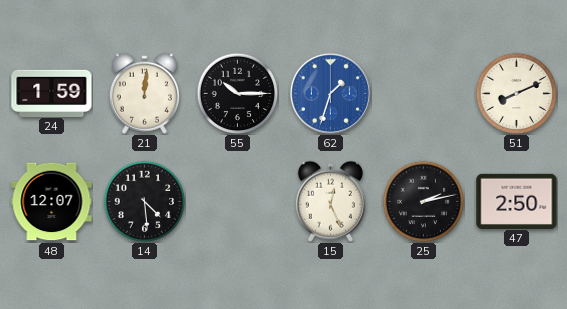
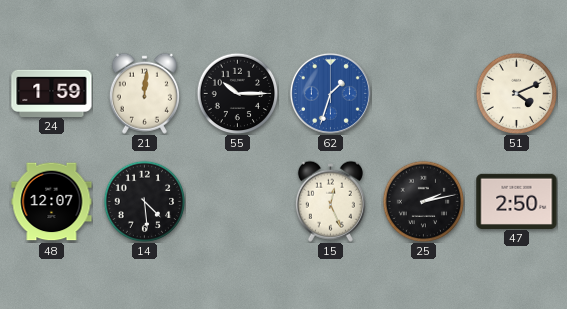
51: 8:11 -> 4:11 (516, 93)
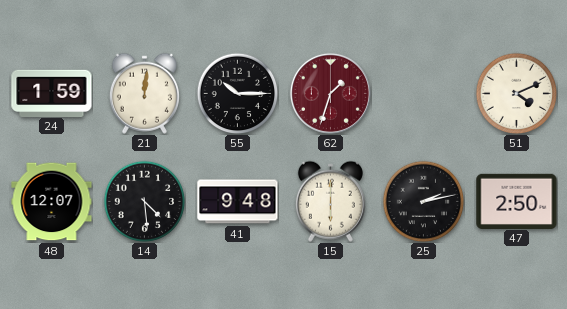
62 dial: blue -> burgundy (330, 93)
41: none -> 9:48 (238, 202)
15: 12:26 -> 6:00 (330, 201)
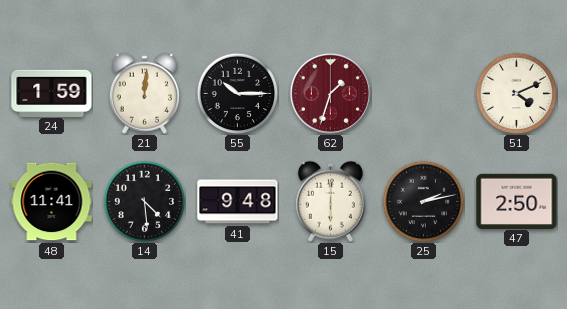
48: 12:07 -> 11:41 (52, 202)
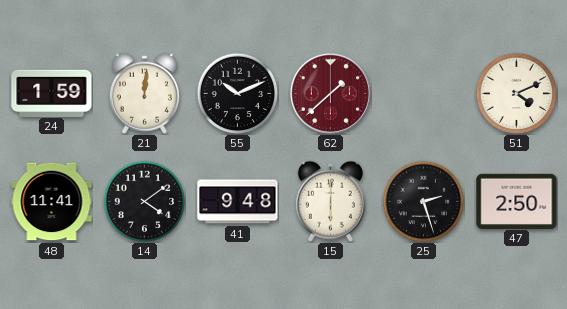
55: 10:15 -> 10:11 (237, 93)
62: 1:33 -> 1:38 (330, 93)
14: 4:29 -> 4:09 (144, 201)
25: 2:13 -> 2:27 (423, 201)
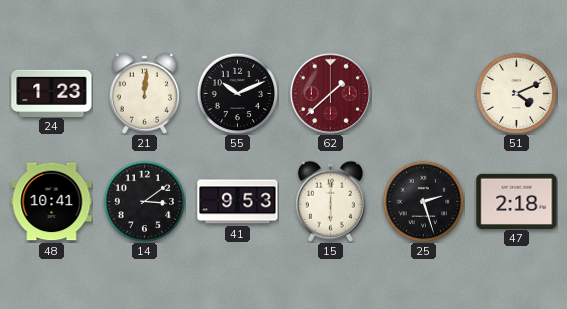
24: 1:59 -> 1:23 (52, 93)
48: 11:41 -> 10:41 (52, 202)
14: 4:09 -> 3:09 (144, 201)
41: 9:48 -> 9:53 (238, 202)
47: 2:50 -> 2:18 (517, 201)
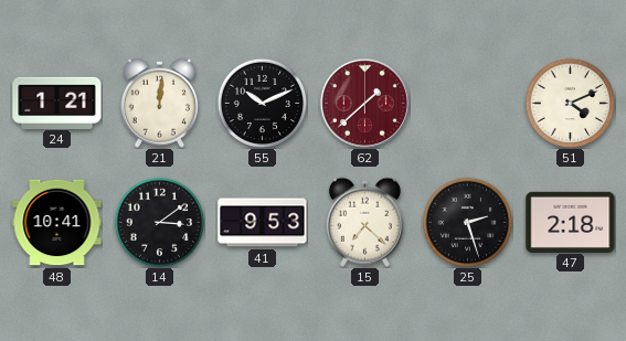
24: 1:23 -> 1:21 (57, 103)
15: 6:00 -> 7:22 (364, 222)
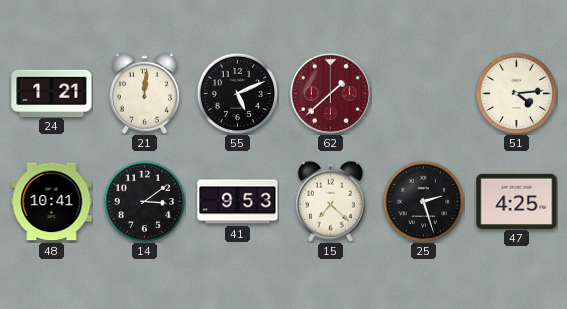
55: 10:11 -> 5:11 (237, 93)
51: 4:11 -> 4:14 (516, 93)
47: 2:18 -> 4:25 (517, 201)
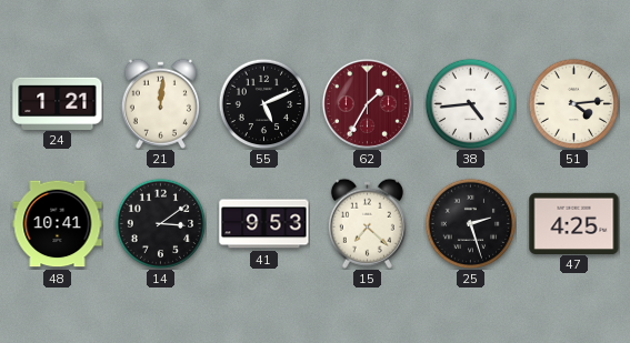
62: 1:38 -> 1:35 (367, 103)
38: none -> 4:44 (470, 103)
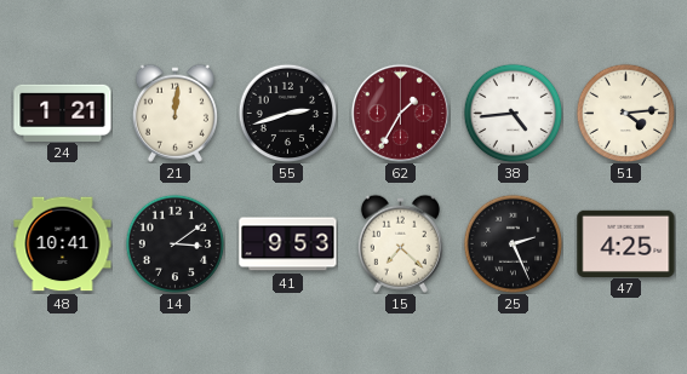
55: 5:11 -> 2:42 (287, 113)
25: 2:27 -> 2:26 (513, 243)
